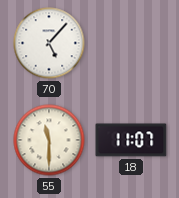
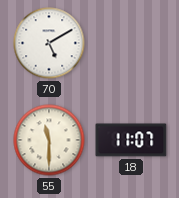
70: 5:07 -> 5:10 (49, 43)
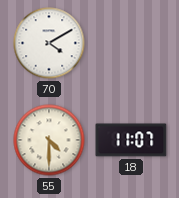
70: 5:10 -> 4:10 (49, 43)
55: 11:30 -> 4:30 (49, 140)
